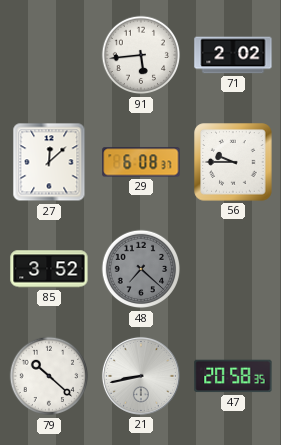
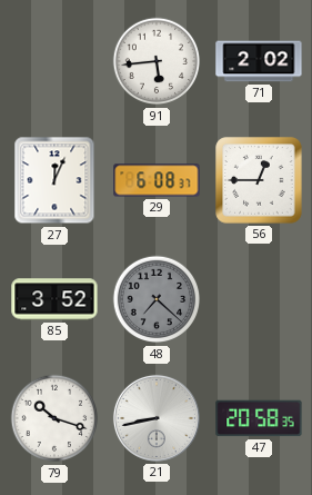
27: 12:08 -> 12:04 (54, 180)
56: 9:45 -> 12:45 (259, 180)
79: 10:22 -> 10:18 (54, 418)
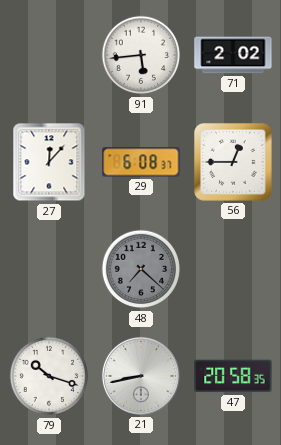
27: 12:04 -> 12:07 (49, 162)
85: 3:52 -> none (54, 299)
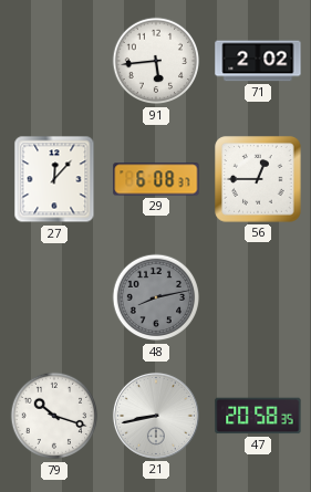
48: 7:22 -> 8:13 (156, 297)
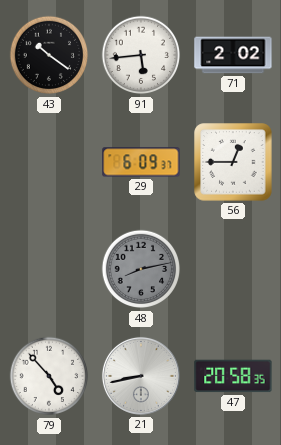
43: none -> 10:21 (49, 55)
27: 12:07 -> none (54, 179)
29: 6:08 -> 6:09 (141, 162)
79: 10:18 -> 4:53 (49, 376)
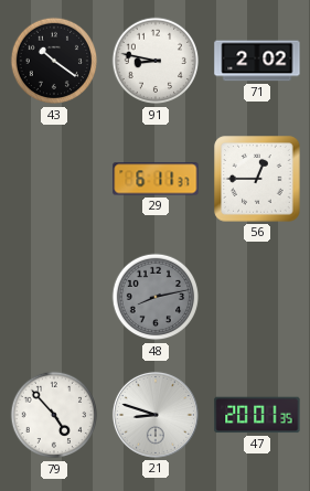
91: 5:44 -> 8:47 (156, 61)
29: 6:09 -> 6:11 (156, 179)
21: 8:43 -> 8:48 (156, 415)
47: 20:58 -> 20:01 (257, 415)
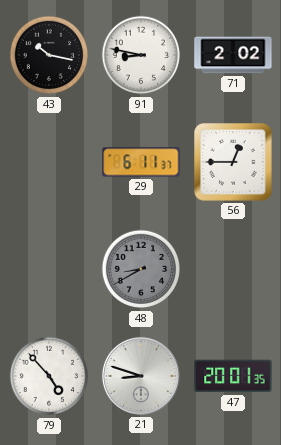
43: 10:21 -> 10:17 (49, 55)
48: 8:13 -> 8:40 (141, 269)
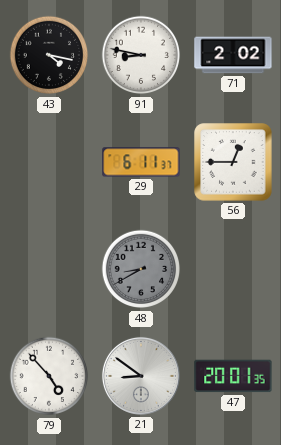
43: 10:17 -> 4:17 (49, 55)
21: 8:48 -> 8:51 (141, 376)
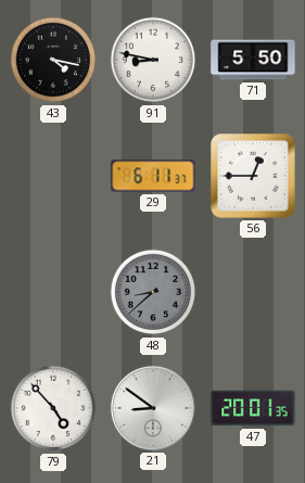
71: 2:02 -> 5:50 (253, 60)
48: 8:40 -> 8:38 (153, 292)
